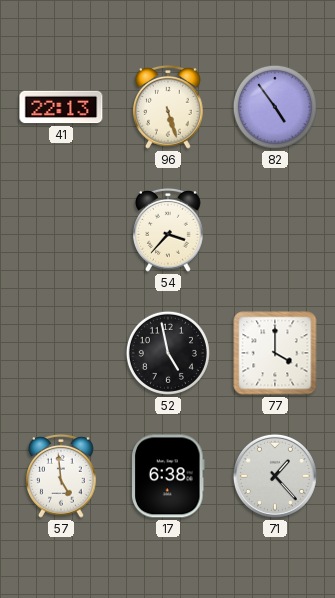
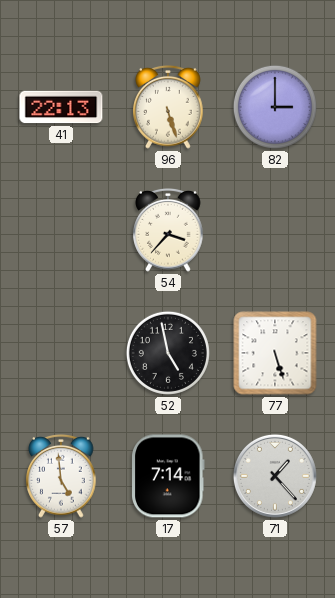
82: 4:54 -> 3:00 (275, 107)
77: 4:00 -> 5:27 (275, 353)
17: 6:38 -> 7:14 (168, 476)
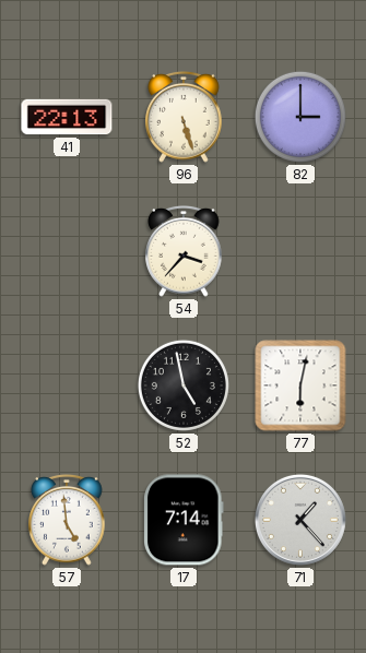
77: 5:27 -> 6:02 (300, 385)
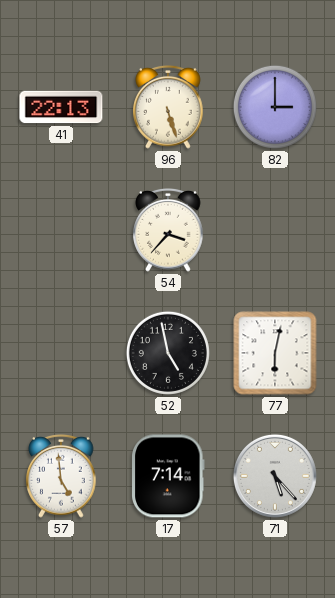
71: 1:23 -> 5:23 (275, 476)
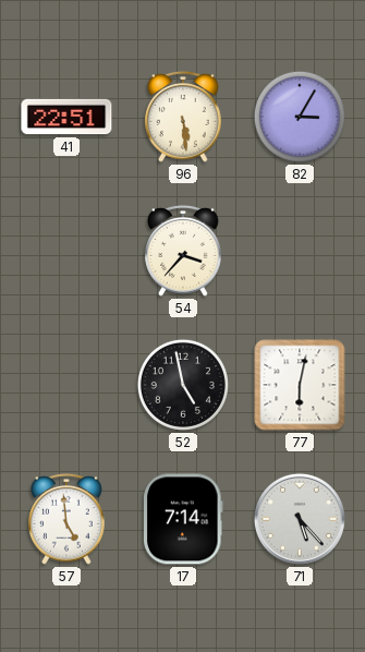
41: 22:13 -> 22:51 (66, 117)
96: 5:27 -> 5:29 (183, 118)
82: 3:00 -> 3:05 (300, 117)
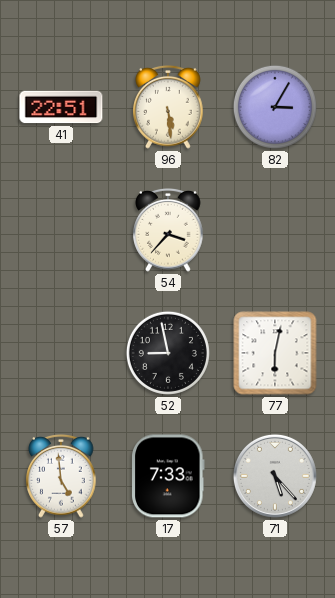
52: 4:58 -> 8:58 (168, 353)
17: 7:14 -> 7:33 (168, 476)
